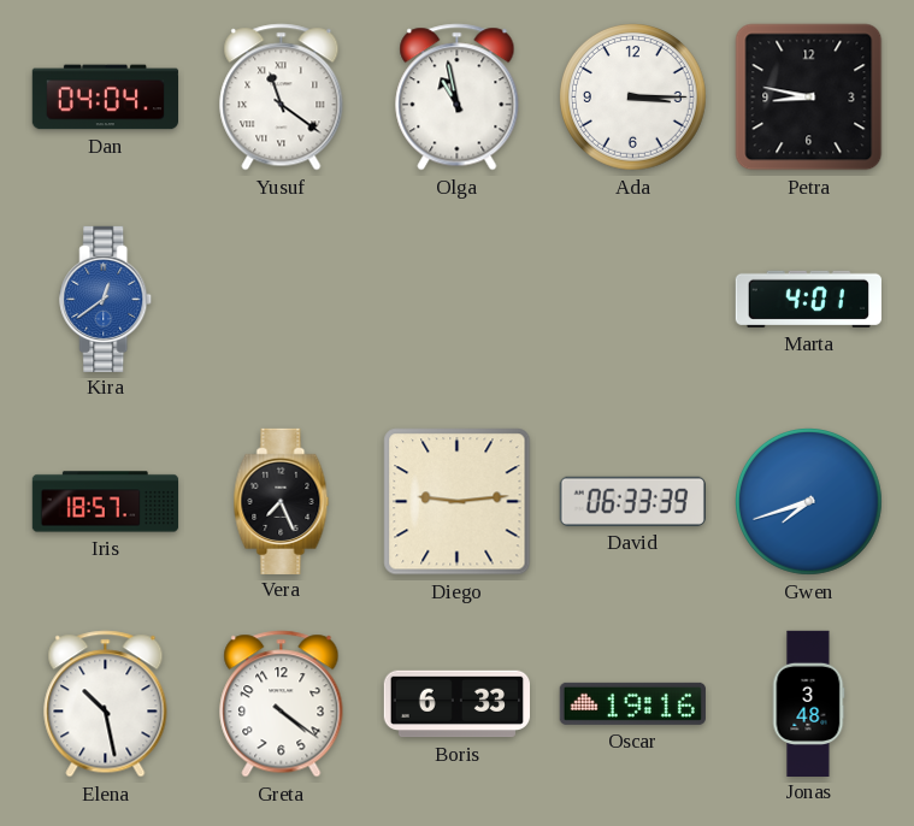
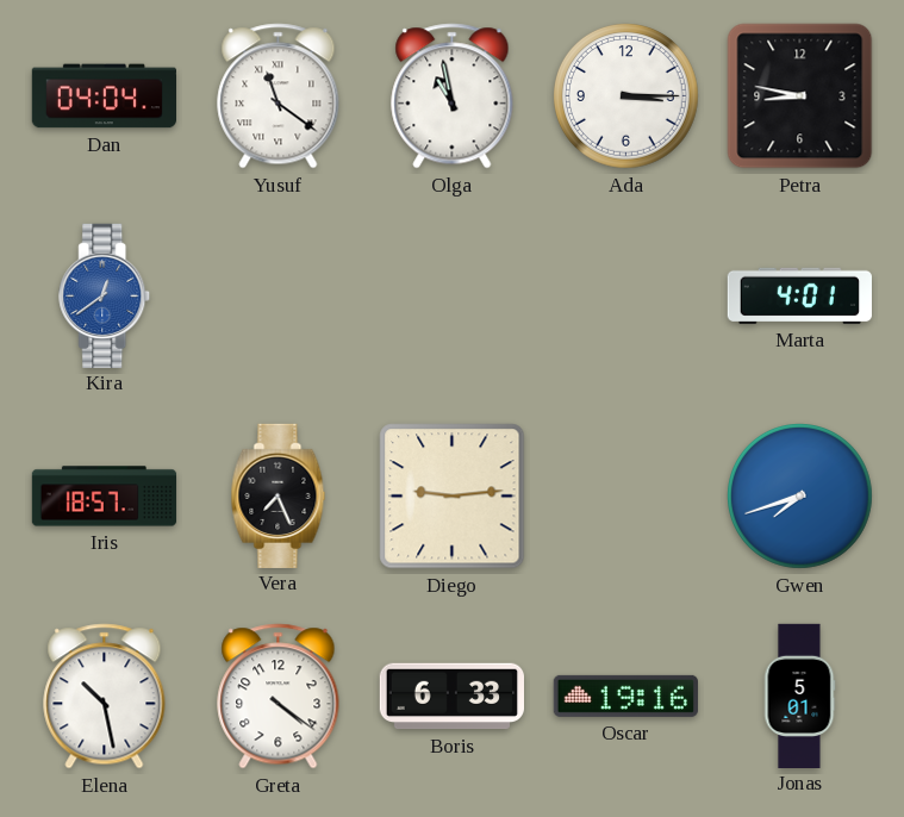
David: 06:33 -> none (632, 501)
Jonas: 3:48 -> 5:01 (799, 696)
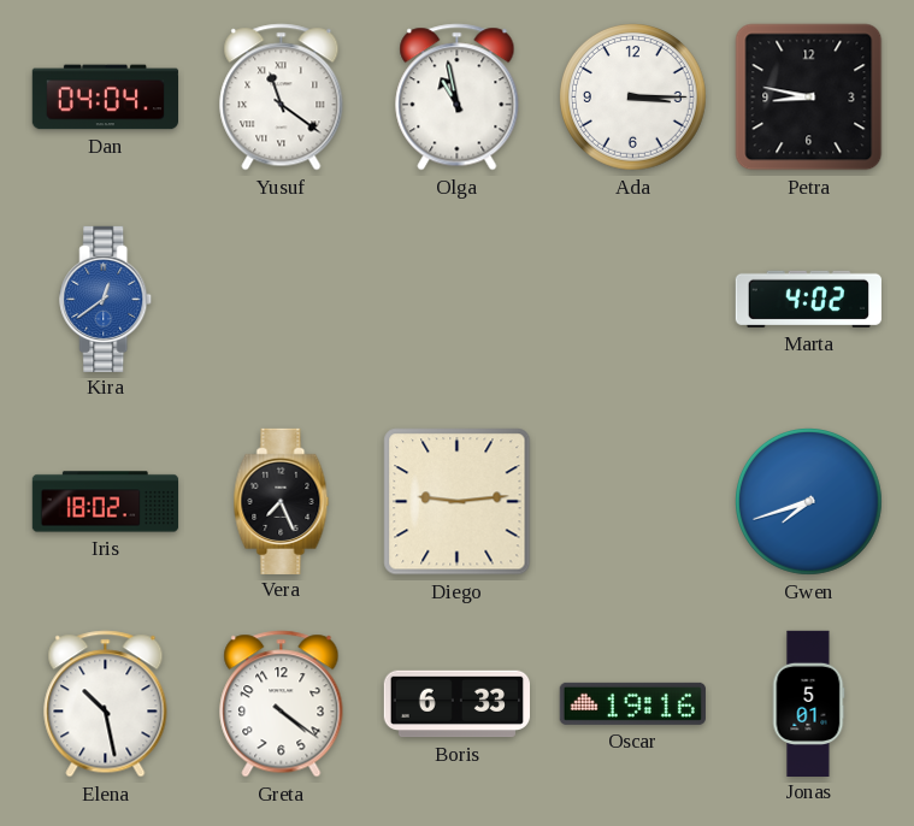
Marta: 4:01 -> 4:02 (808, 299)
Iris: 18:57 -> 18:02 (106, 502)
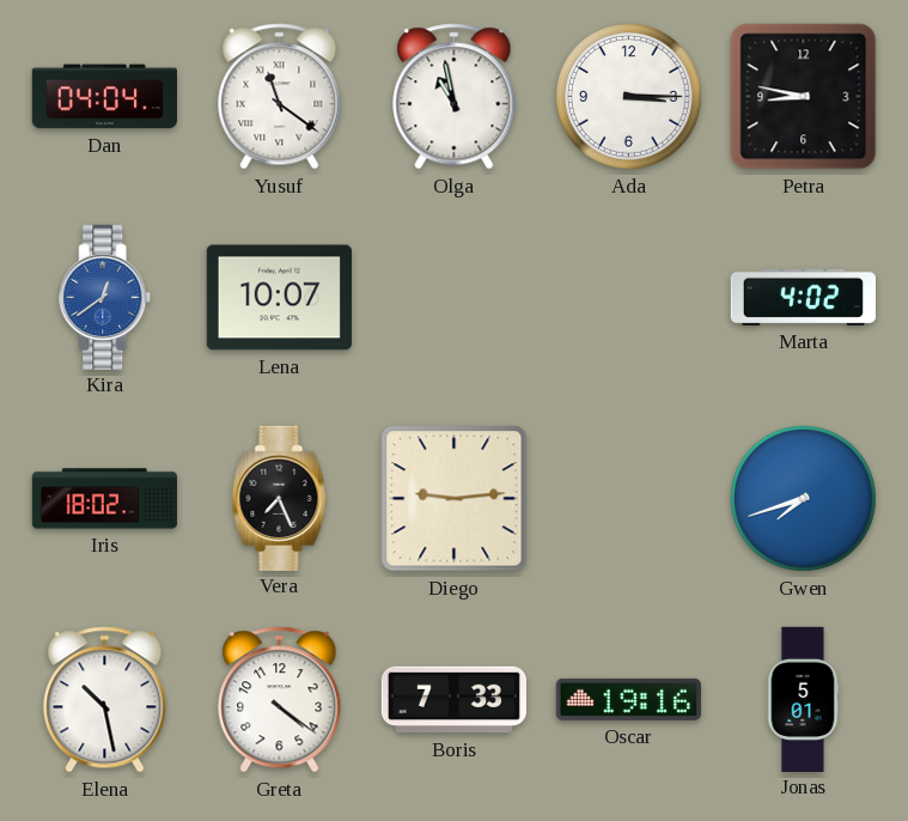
Lena: none -> 10:07 (279, 298)
Boris: 6:33 -> 7:33 (453, 700)
